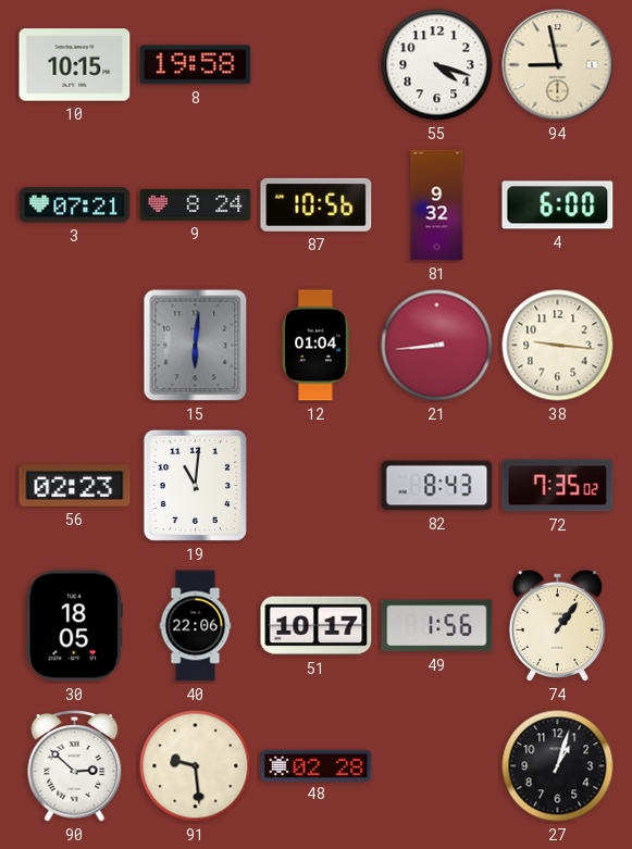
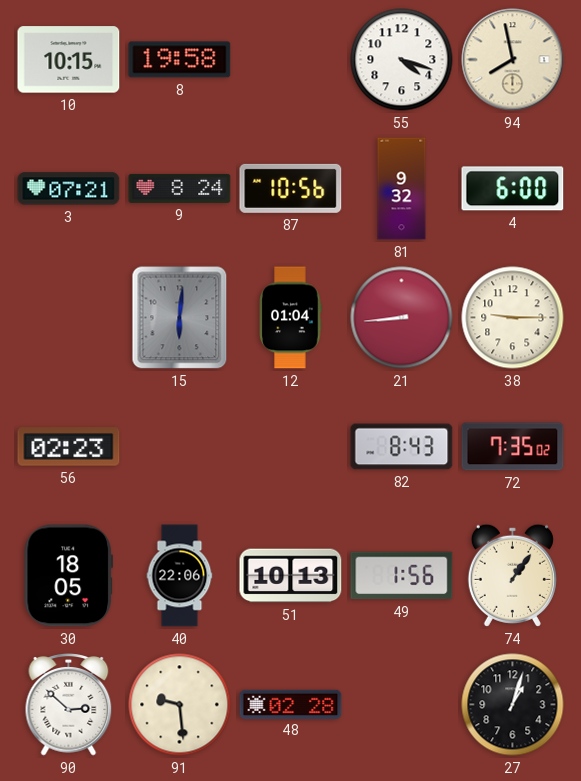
94: 8:58 -> 7:58 (513, 60)
38: 9:16 -> 9:15 (513, 318)
19: 11:01 -> none (195, 485)
51: 10:17 -> 10:13 (291, 576)
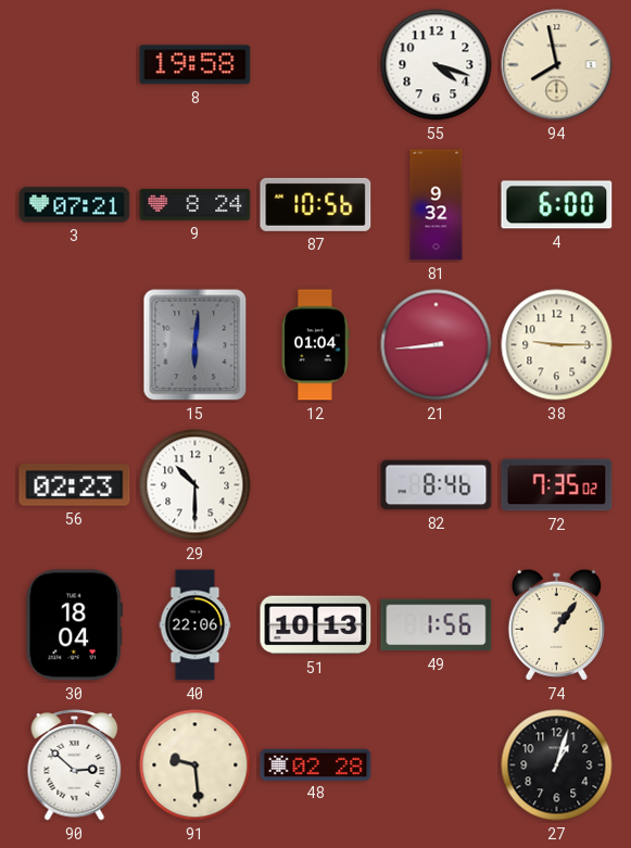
10: 10:15 -> none (69, 60)
29: none -> 10:30 (195, 485)
82: 8:43 -> 8:46 (437, 485)
30: 18:05 -> 18:04 (74, 625)
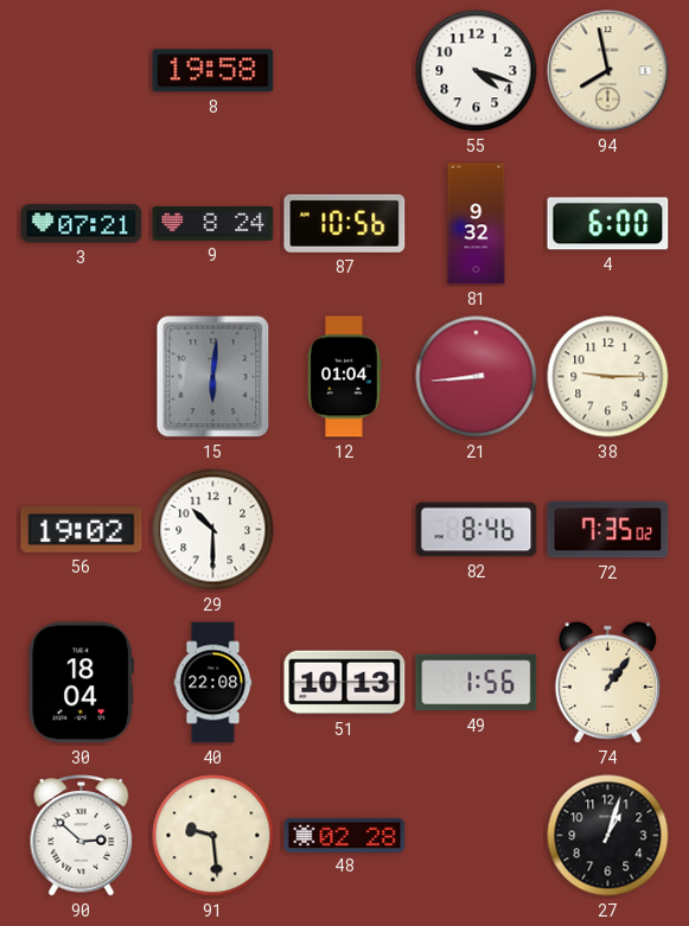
56: 02:23 -> 19:02 (82, 530)
40: 22:06 -> 22:08 (213, 683)
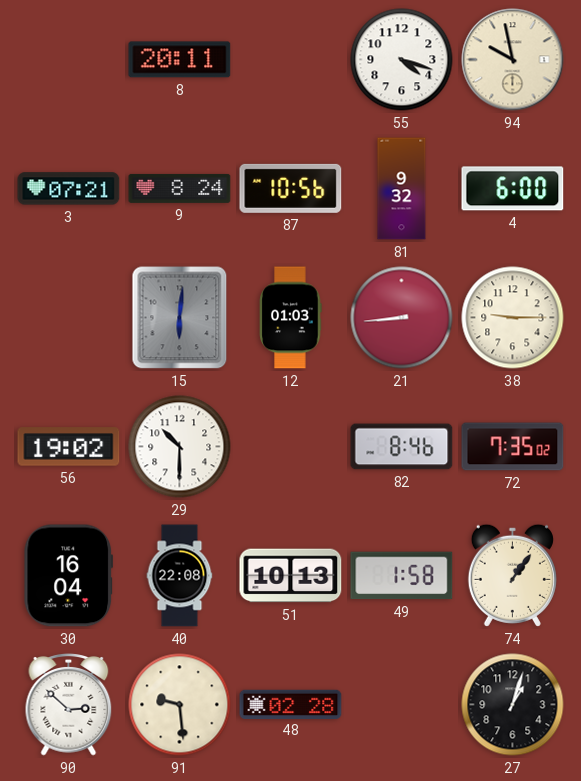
8: 19:58 -> 20:11 (180, 60)
94: 7:58 -> 9:58 (513, 60)
12: 01:04 -> 01:03 (291, 318)
30: 18:04 -> 16:04 (68, 576)
49: 1:56 -> 1:58 (402, 576)
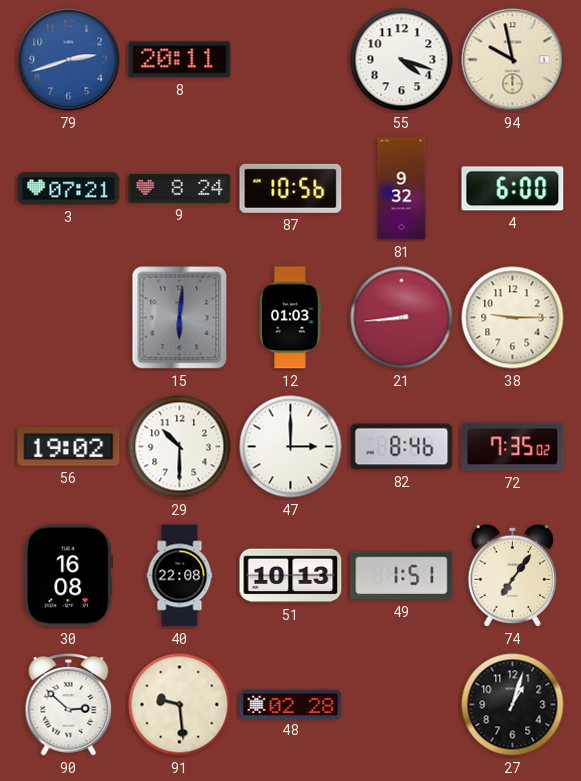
79: none -> 2:42 (69, 60)
47: none -> 3:00 (291, 447)
30: 16:04 -> 16:08 (68, 576)
49: 1:58 -> 1:51 (402, 576)
74: 1:06 -> 7:06 (512, 575)
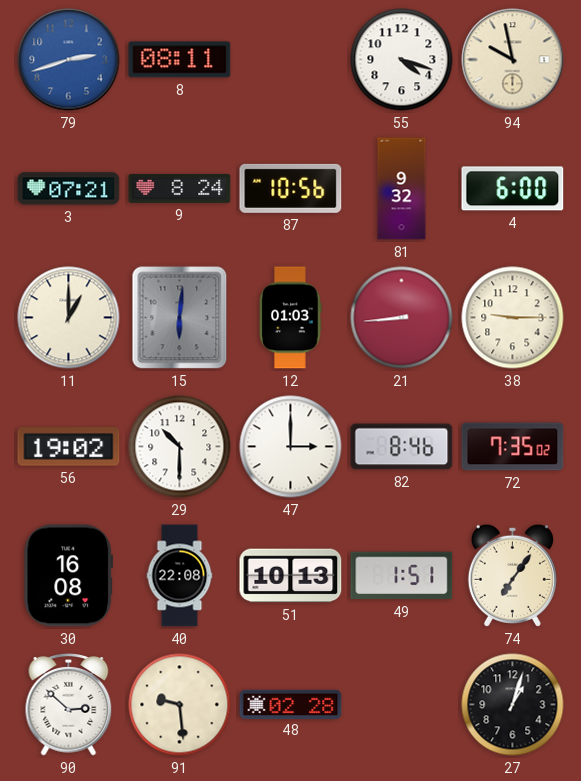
8: 20:11 -> 08:11 (180, 60)
11: none -> 1:00 (69, 318)
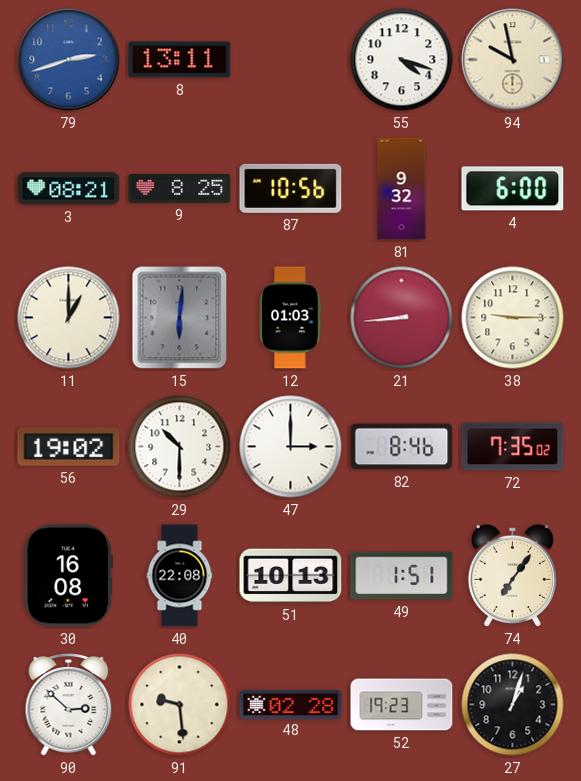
8: 08:11 -> 13:11 (180, 60)
3: 07:21 -> 08:21 (69, 189)
9: 8:24 -> 8:25 (180, 188)
52: none -> 19:23 (402, 705)
